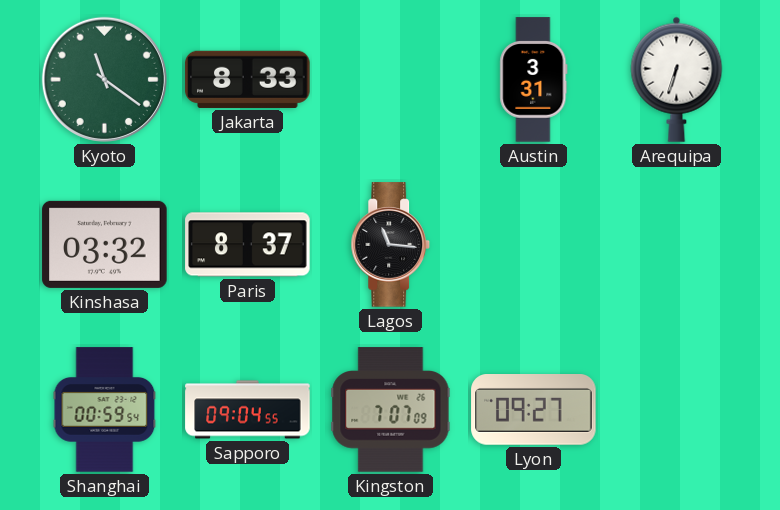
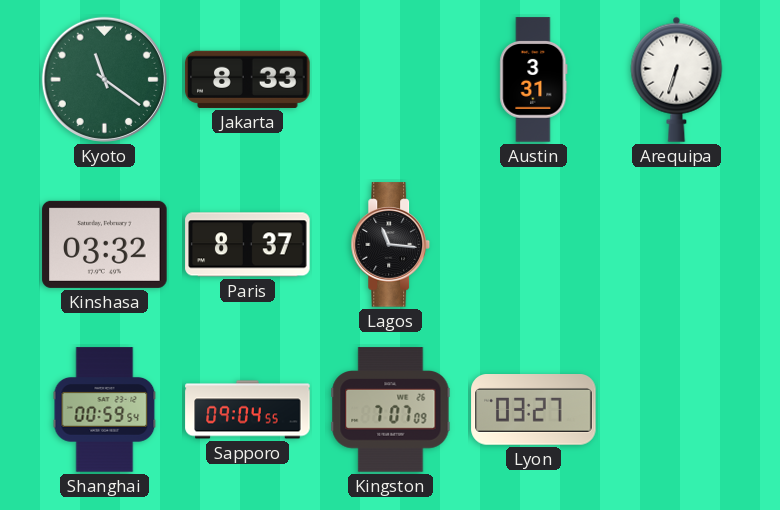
Lyon: 09:27 -> 03:27 (534, 410)
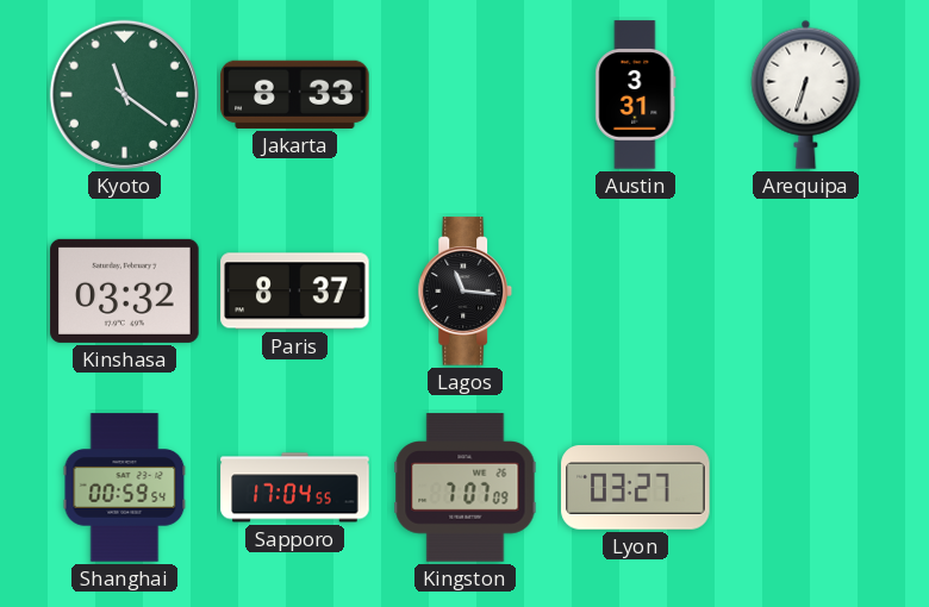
Sapporo: 09:04 -> 17:04 (295, 488)
